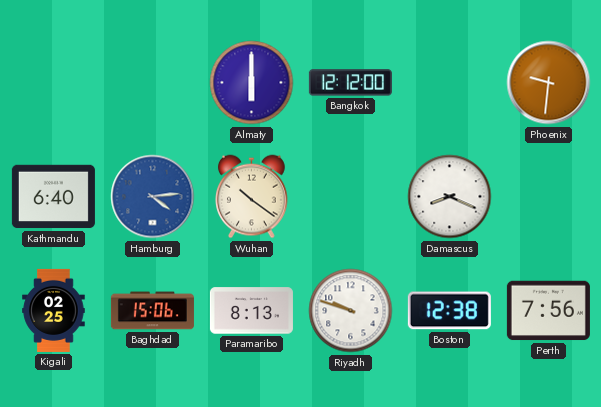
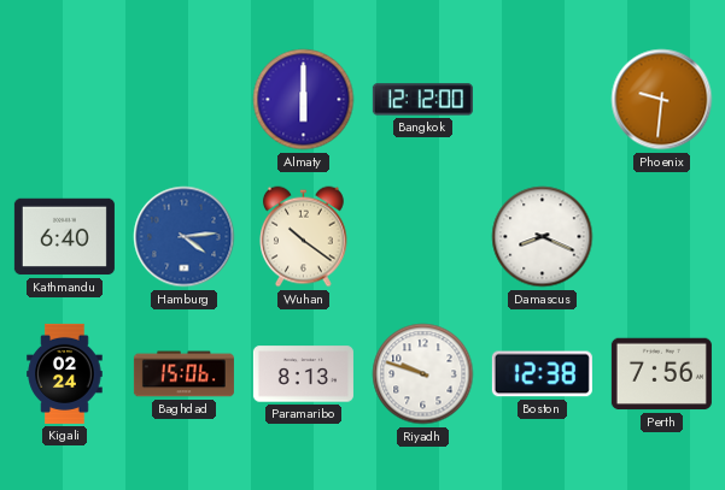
Kigali: 02:25 -> 02:24 (65, 373)
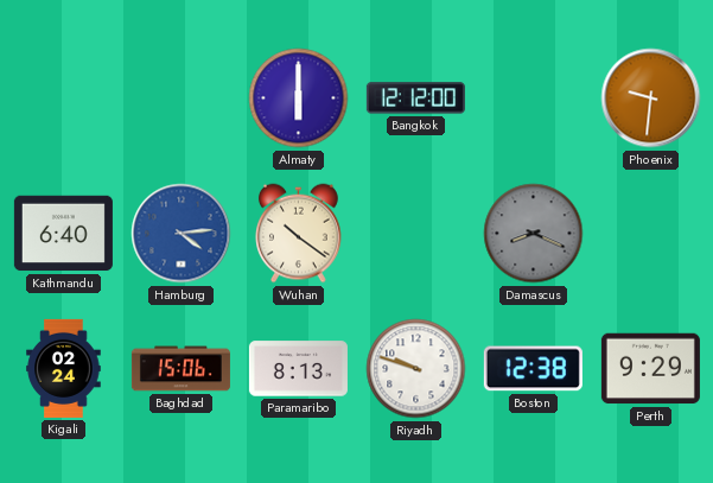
Damascus dial: white -> grey (534, 234)
Perth: 7:56 -> 9:29 (650, 369)
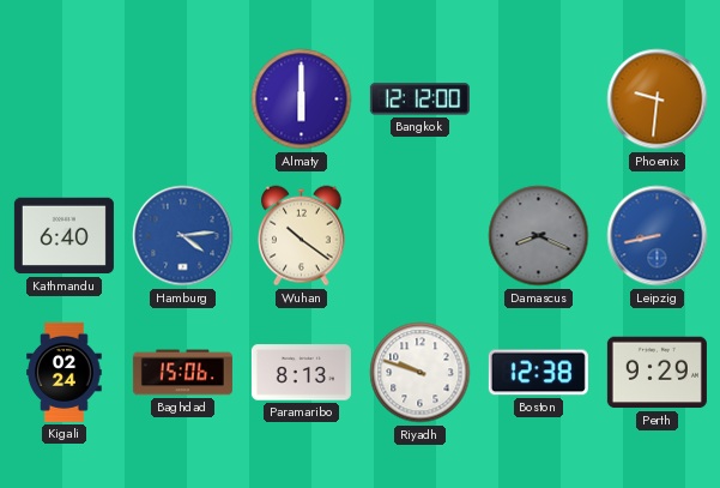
Leipzig: none -> 8:43 (658, 236)
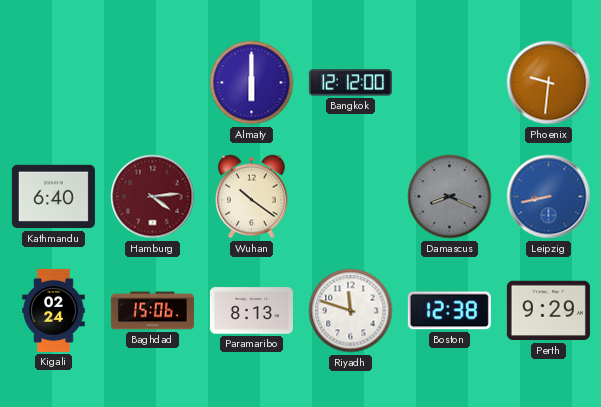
Hamburg dial: blue -> burgundy (153, 197)
Riyadh: 9:48 -> 11:48 (351, 311)
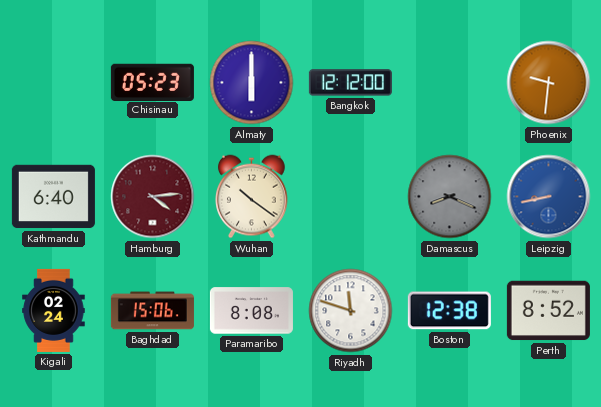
Chisinau: none -> 05:23 (152, 82)
Paramaribo: 8:13 -> 8:08 (251, 311)
Perth: 9:29 -> 8:52 (548, 311)
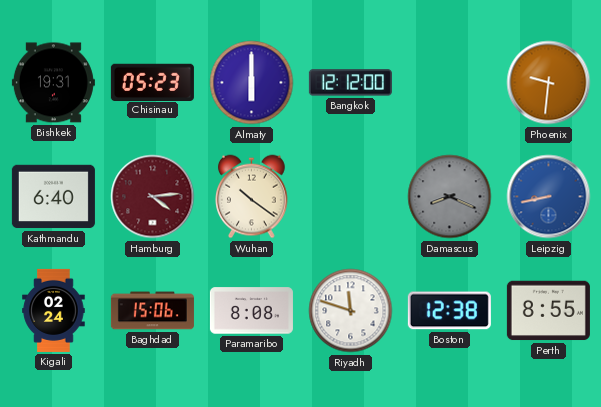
Bishkek: none -> 19:31 (53, 83)
Perth: 8:52 -> 8:55 (548, 311)
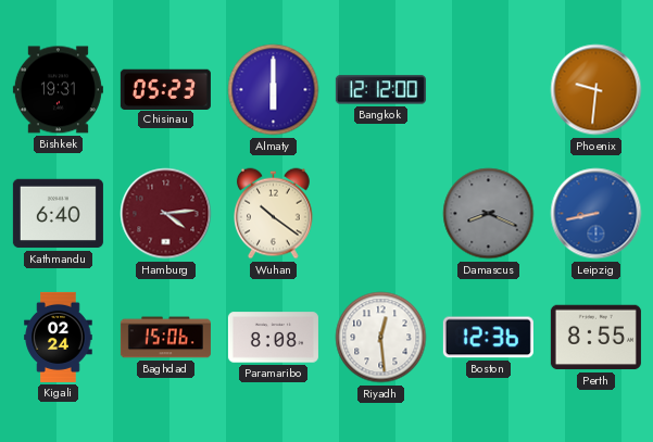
Riyadh: 11:48 -> 12:29 (381, 338)
Boston: 12:38 -> 12:36 (488, 338)
